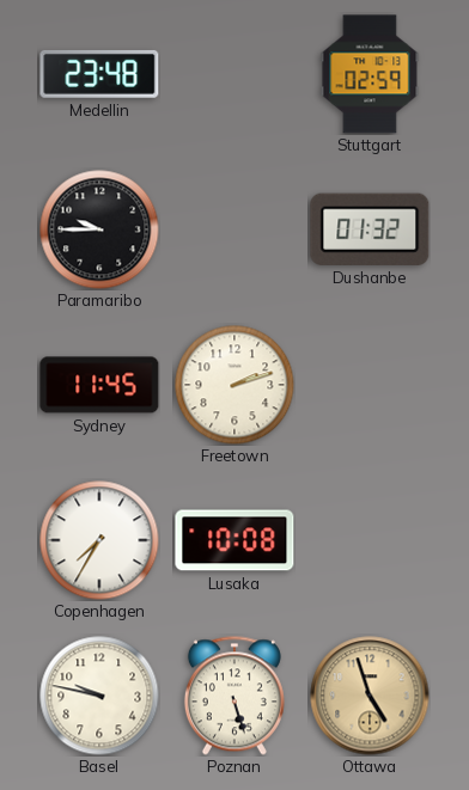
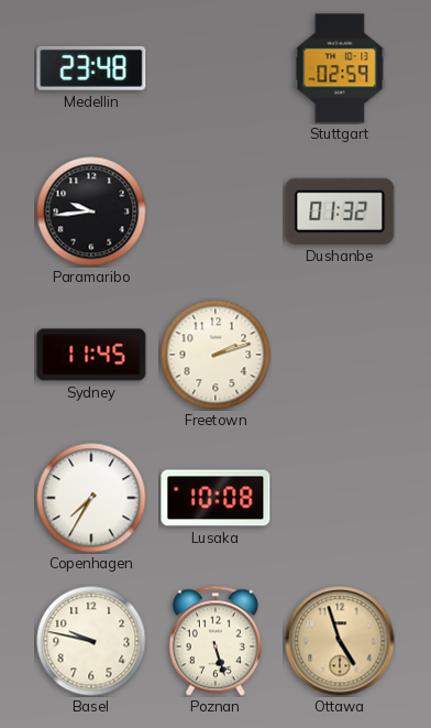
Paramaribo: 9:45 -> 9:44 (91, 211)
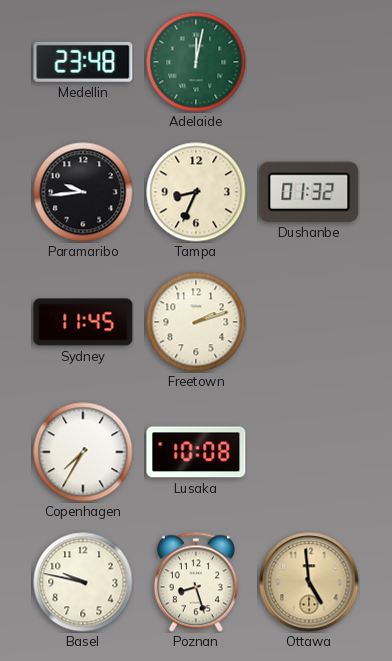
Adelaide: none -> 12:02 (196, 62)
Stuttgart: 02:59 -> none (340, 68)
Tampa: none -> 8:34 (196, 192)
Poznan: 5:27 -> 8:27 (196, 582)
Ottawa: 4:57 -> 4:59 (309, 582)
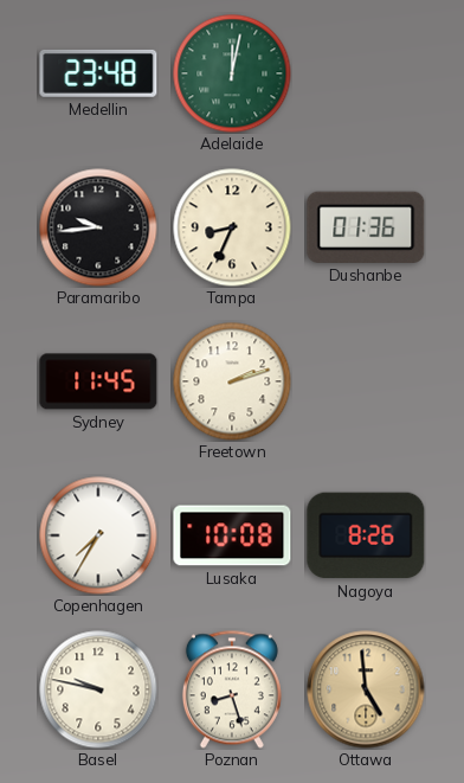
Dushanbe: 01:32 -> 01:36 (366, 227)
Nagoya: none -> 8:26 (366, 535)
